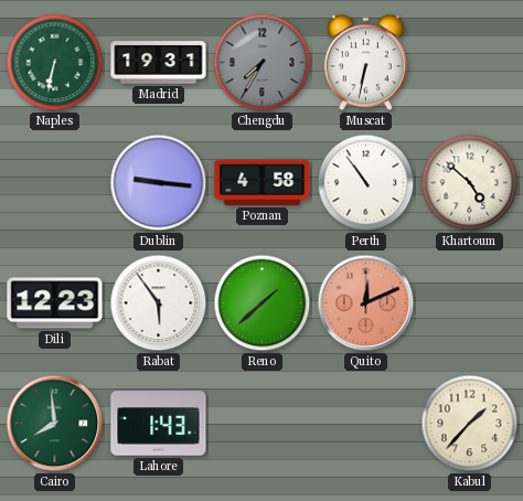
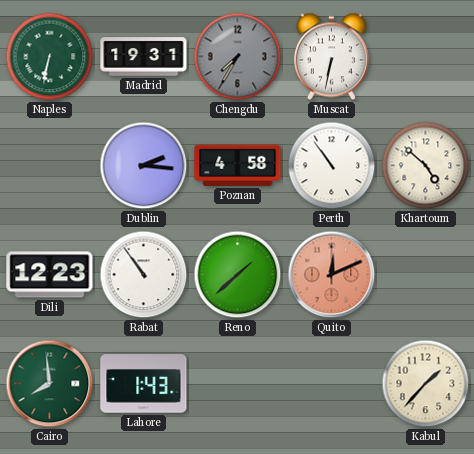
Dublin: 9:16 -> 2:16 (144, 166)
Rabat: 5:54 -> 10:54 (144, 275)
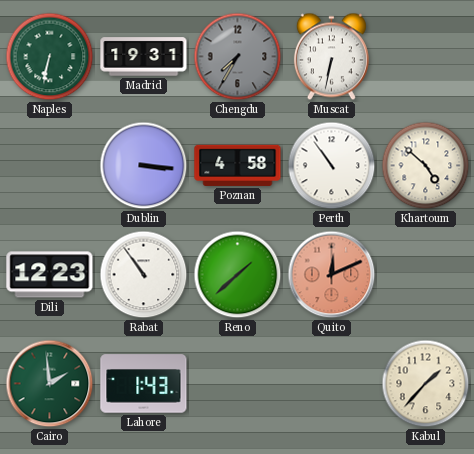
Dublin: 2:16 -> 3:16 (144, 166)
Cairo: 7:59 -> 1:59 (50, 384)
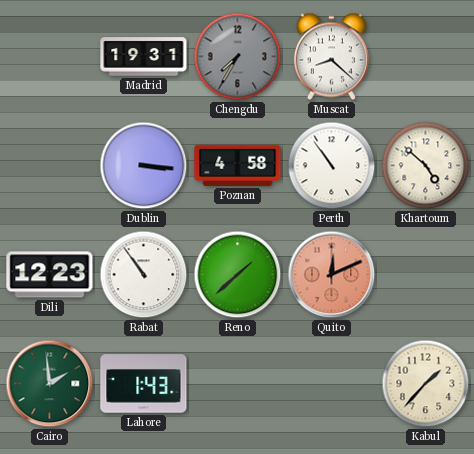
Naples: 6:32 -> none (50, 57)
Muscat: 6:32 -> 8:22 (331, 57)
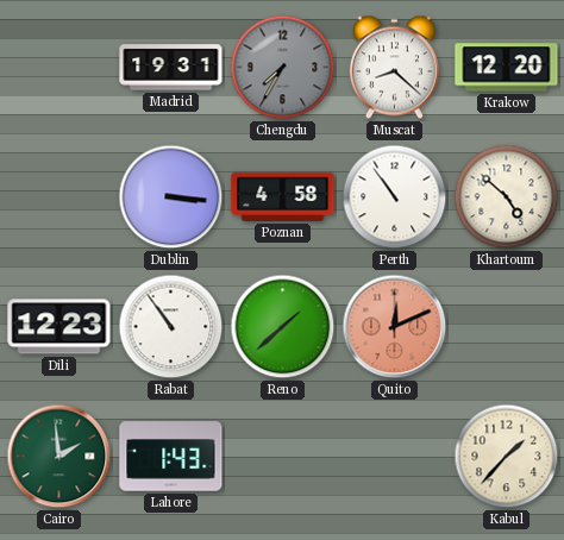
Krakow: none -> 12:20 (507, 68)
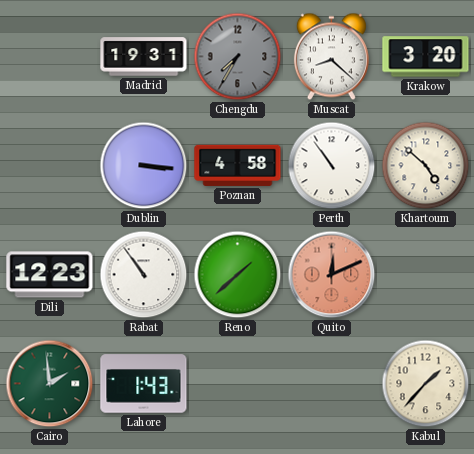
Krakow: 12:20 -> 3:20 (426, 57)
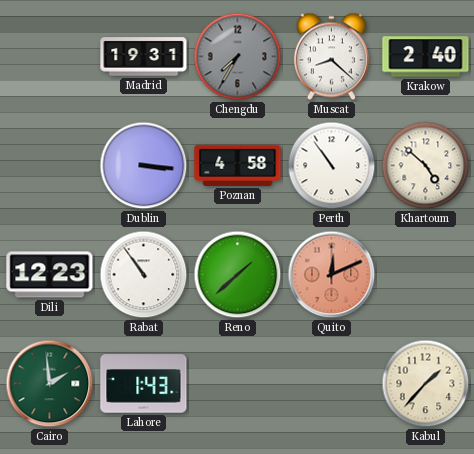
Krakow: 3:20 -> 2:40 (426, 57)
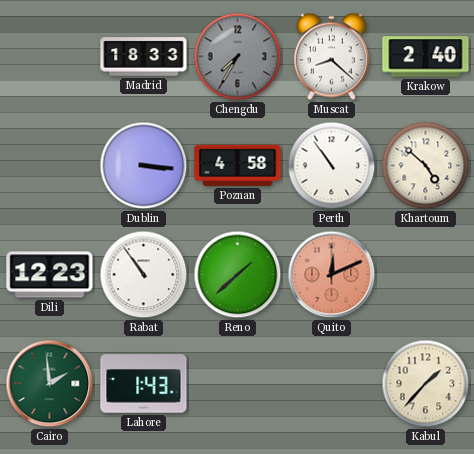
Madrid: 19:31 -> 18:33 (144, 57)
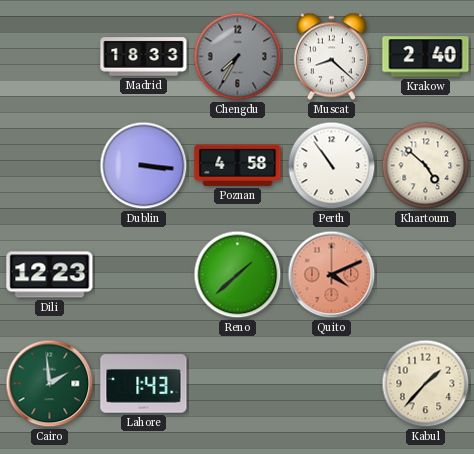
Rabat: 10:54 -> none (144, 275)
Quito: 12:11 -> 4:11 (332, 275)
